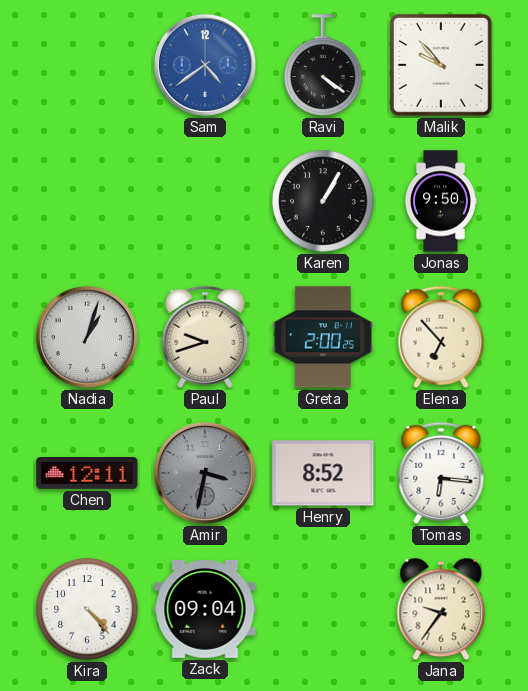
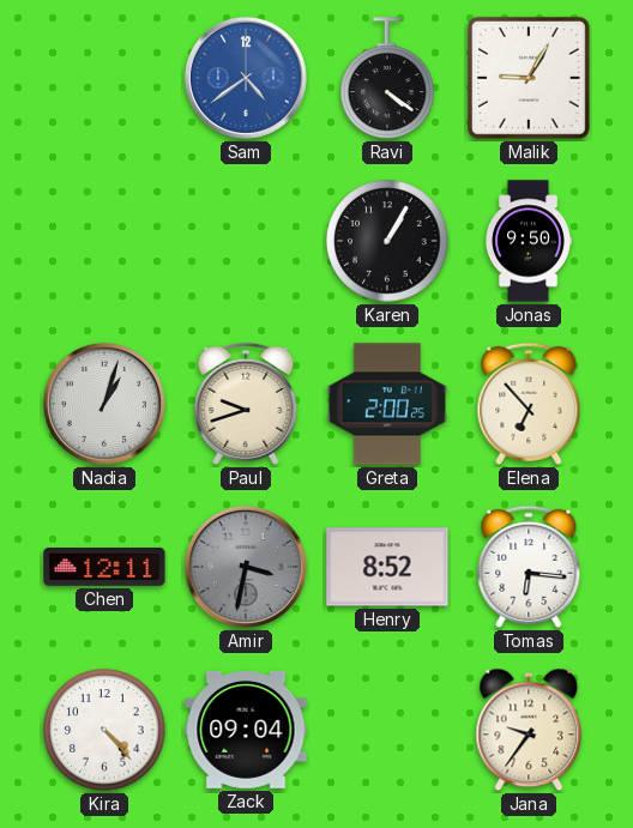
Malik: 9:53 -> 9:05 (529, 78)
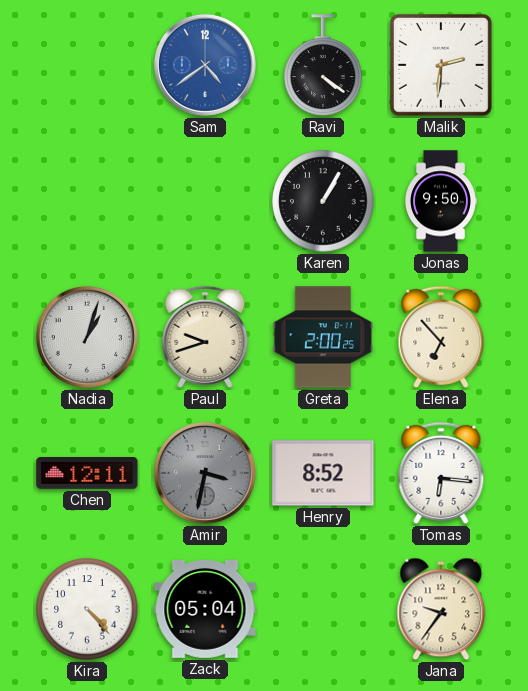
Malik: 9:05 -> 2:31 (441, 65)
Zack: 09:04 -> 05:04 (205, 609)
